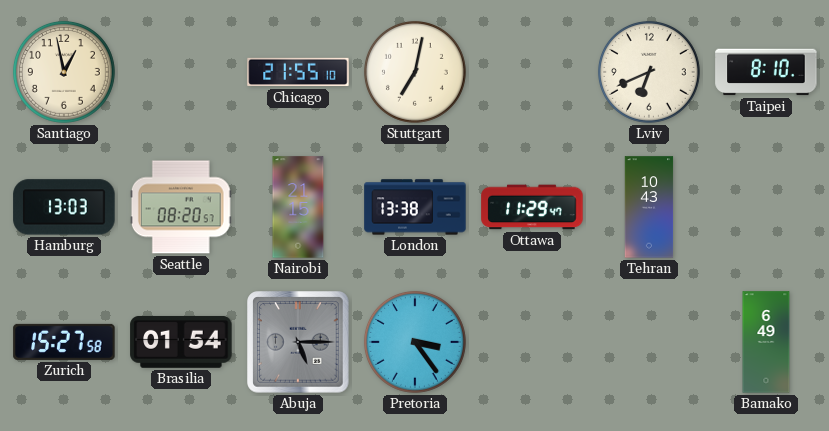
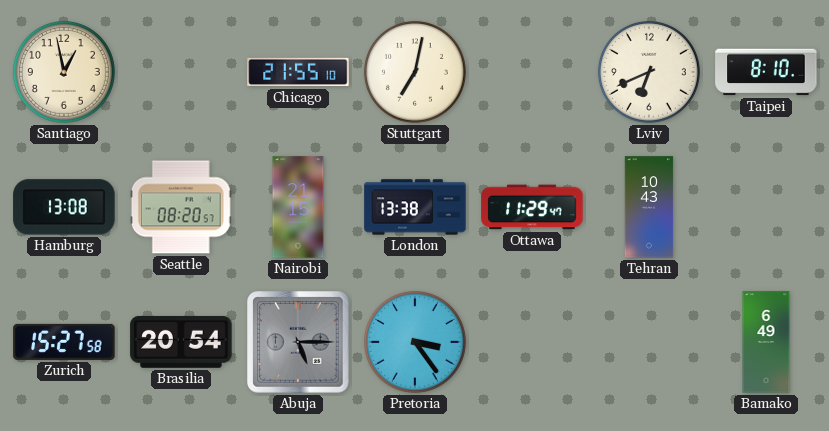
Hamburg: 13:03 -> 13:08 (64, 207)
Brasilia: 01:54 -> 20:54 (181, 342)
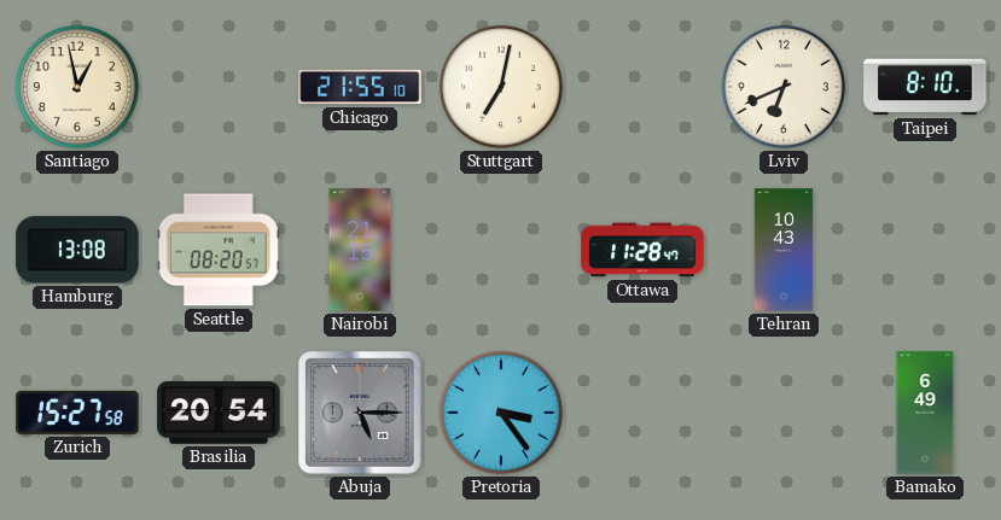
London: 13:38 -> none (415, 207)
Ottawa: 11:29 -> 11:28 (642, 250)
